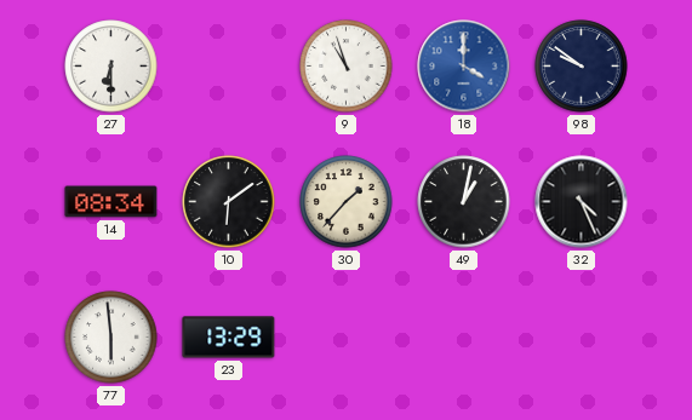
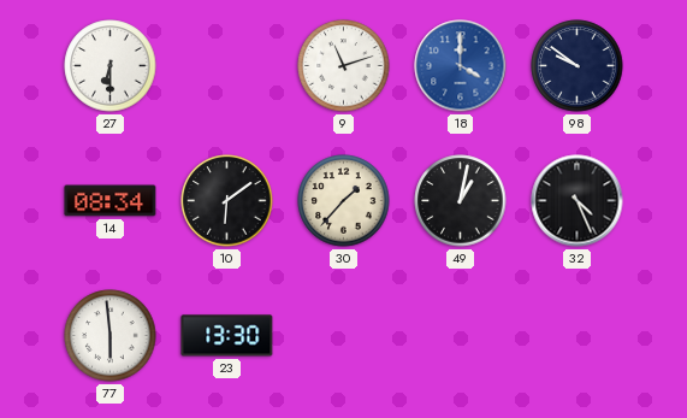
9: 10:57 -> 11:12 (344, 66)
23: 13:29 -> 13:30 (227, 336)
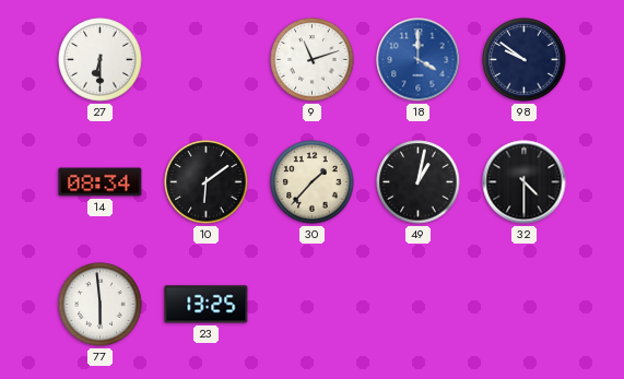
32: 4:26 -> 4:30 (525, 182)
23: 13:30 -> 13:25 (207, 305)
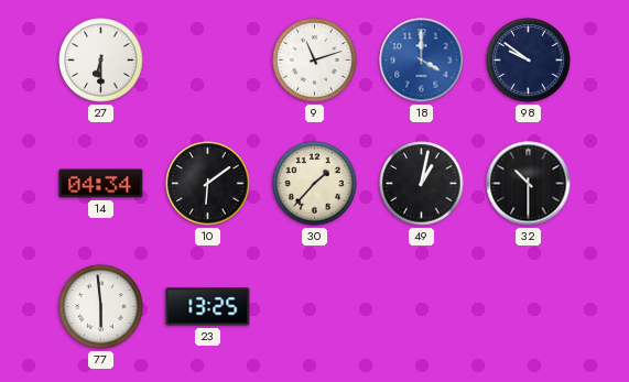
14: 08:34 -> 04:34 (101, 184)
32: 4:30 -> 10:30 (529, 184)
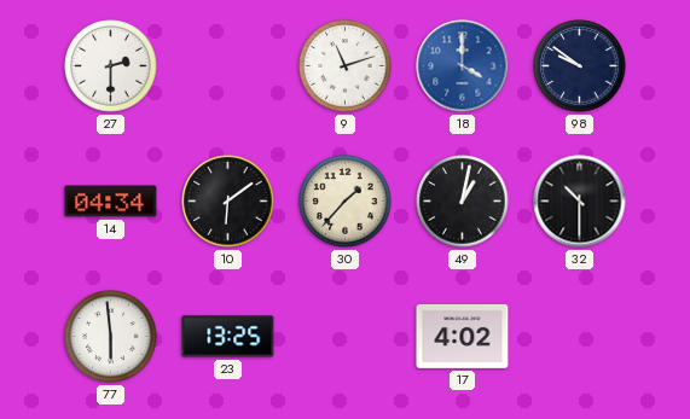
27: 6:30 -> 2:30 (111, 66)
17: none -> 4:02 (463, 336)
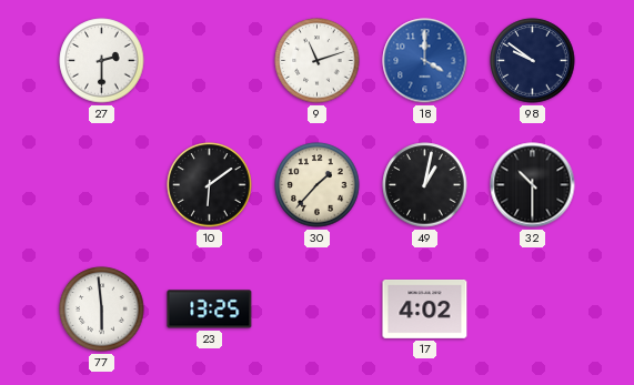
14: 04:34 -> none (111, 202)
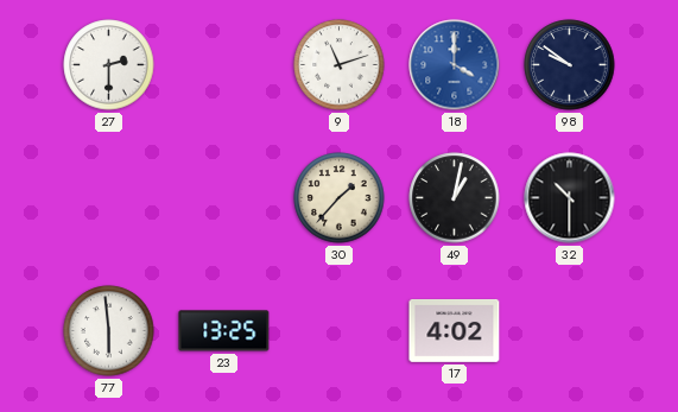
10: 6:09 -> none (210, 185)
